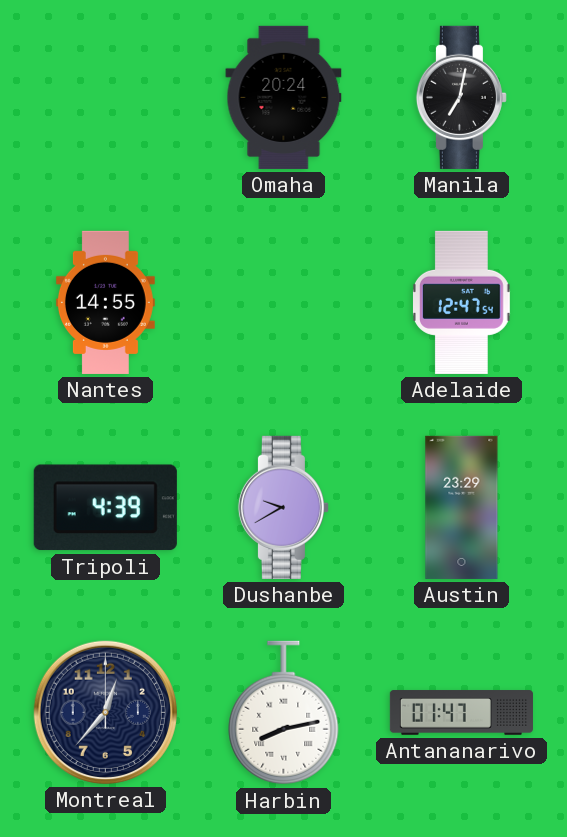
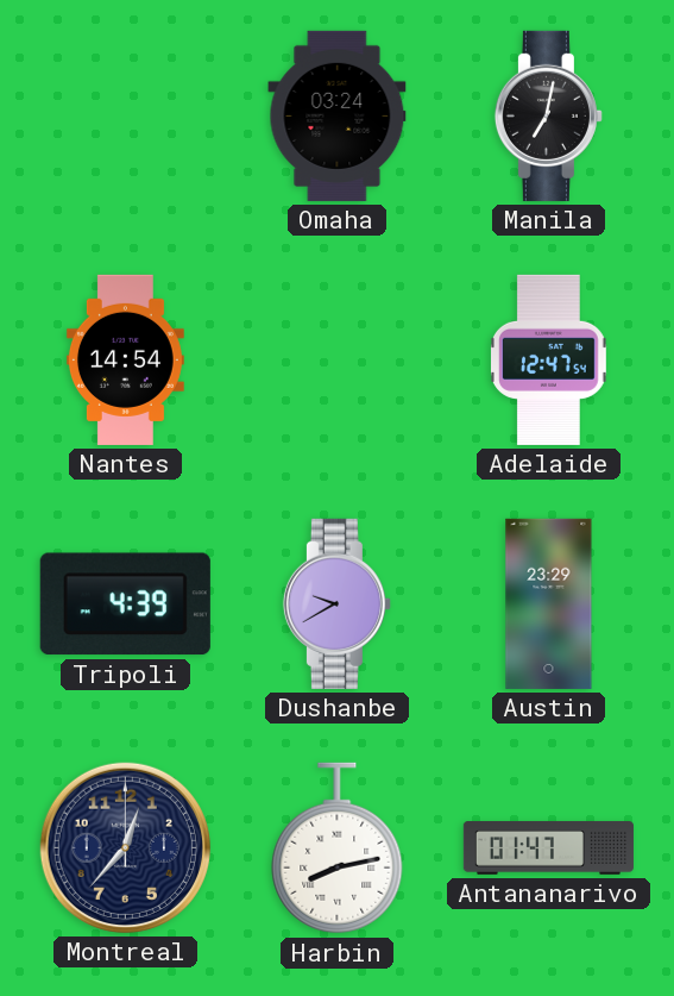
Omaha: 20:24 -> 03:24 (338, 115)
Nantes: 14:55 -> 14:54 (125, 359)
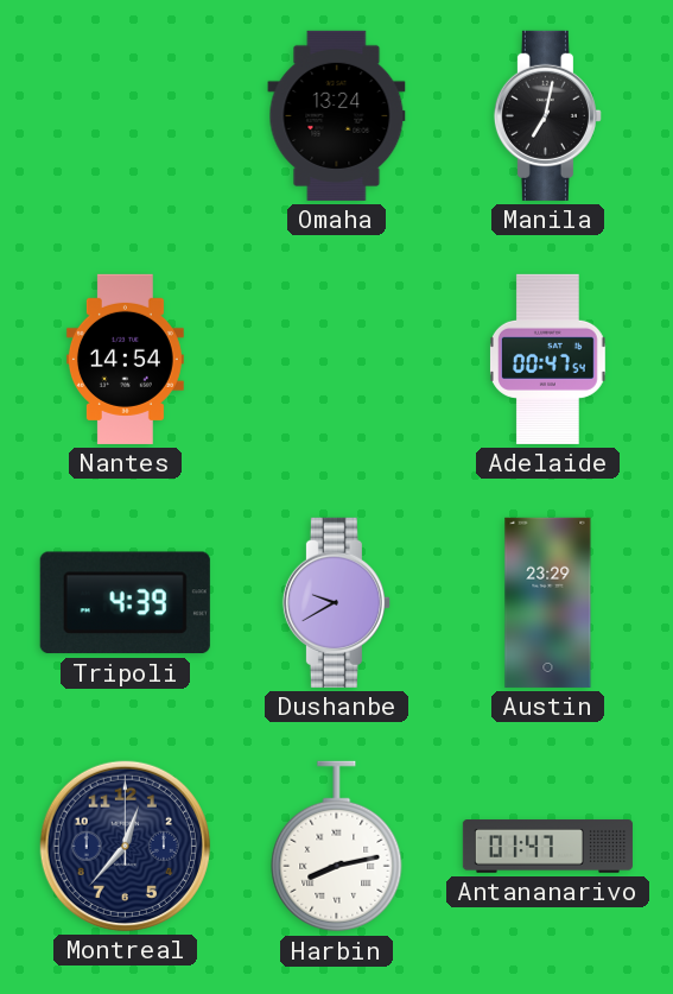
Omaha: 03:24 -> 13:24 (337, 115)
Adelaide: 12:47 -> 00:47 (548, 359)
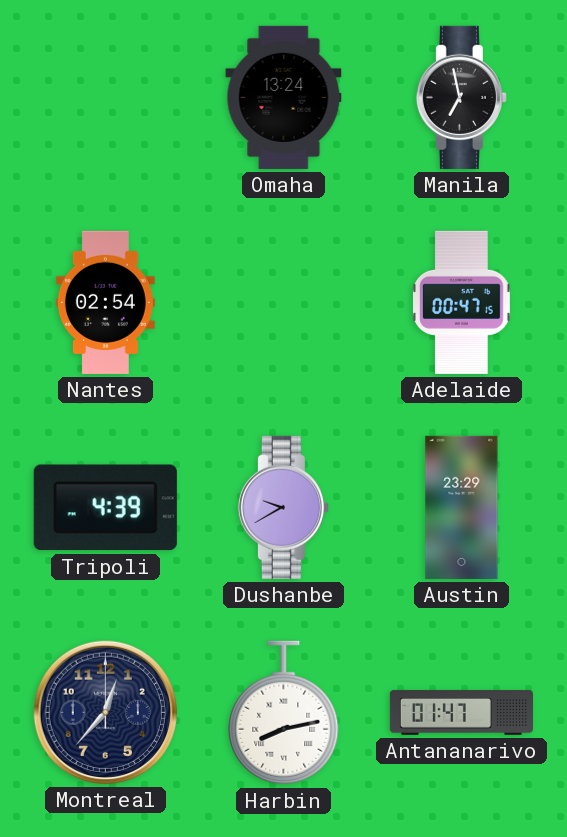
Manila: 7:02 -> 6:58 (461, 97)
Nantes: 14:54 -> 02:54 (105, 302)
Adelaide: 00:47:54 -> 00:47:15 (462, 302)
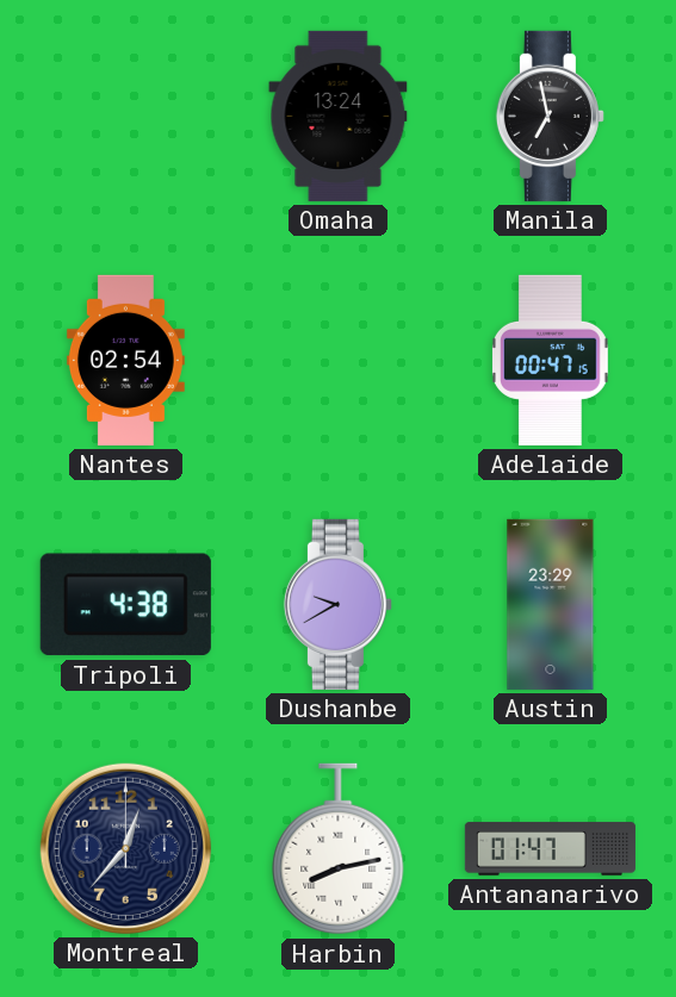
Tripoli: 4:39 -> 4:38 (125, 605)
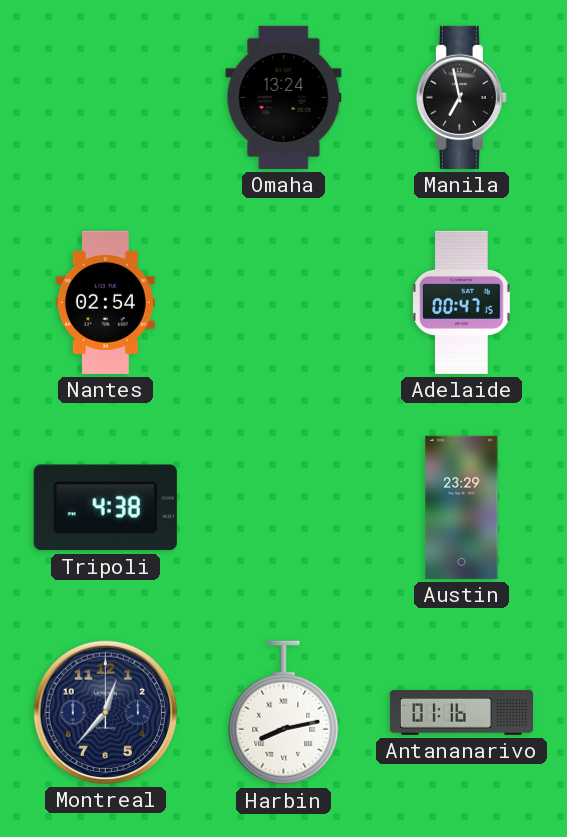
Dushanbe: 9:40 -> none (337, 604)
Antananarivo: 01:47 -> 01:16 (461, 713)
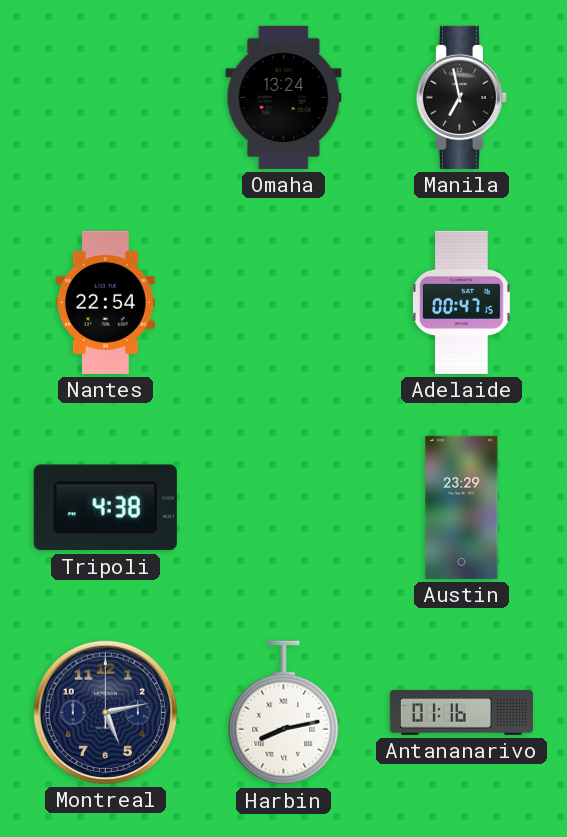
Nantes: 02:54 -> 22:54 (105, 302)
Montreal: 12:37 -> 5:13 (105, 712)
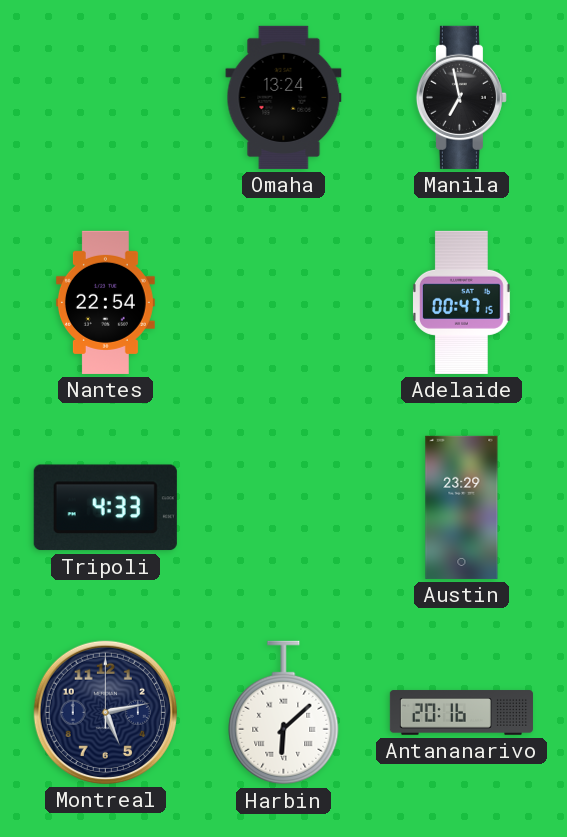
Tripoli: 4:38 -> 4:33 (105, 508)
Harbin: 8:13 -> 6:08 (284, 713)
Antananarivo: 01:16 -> 20:16 (461, 713)
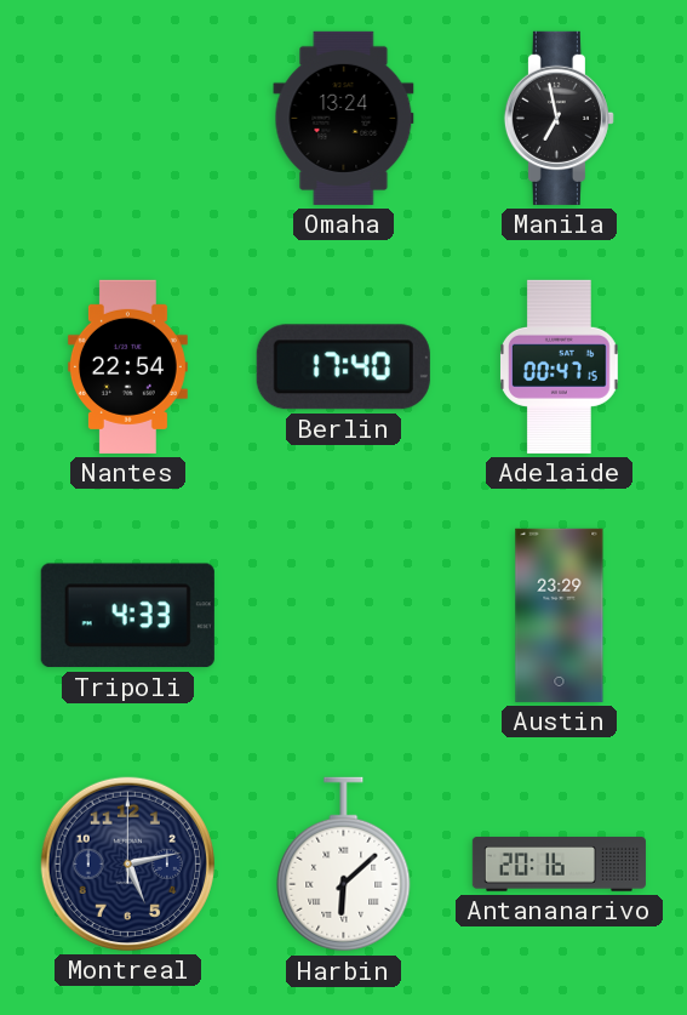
Berlin: none -> 17:40 (343, 367)
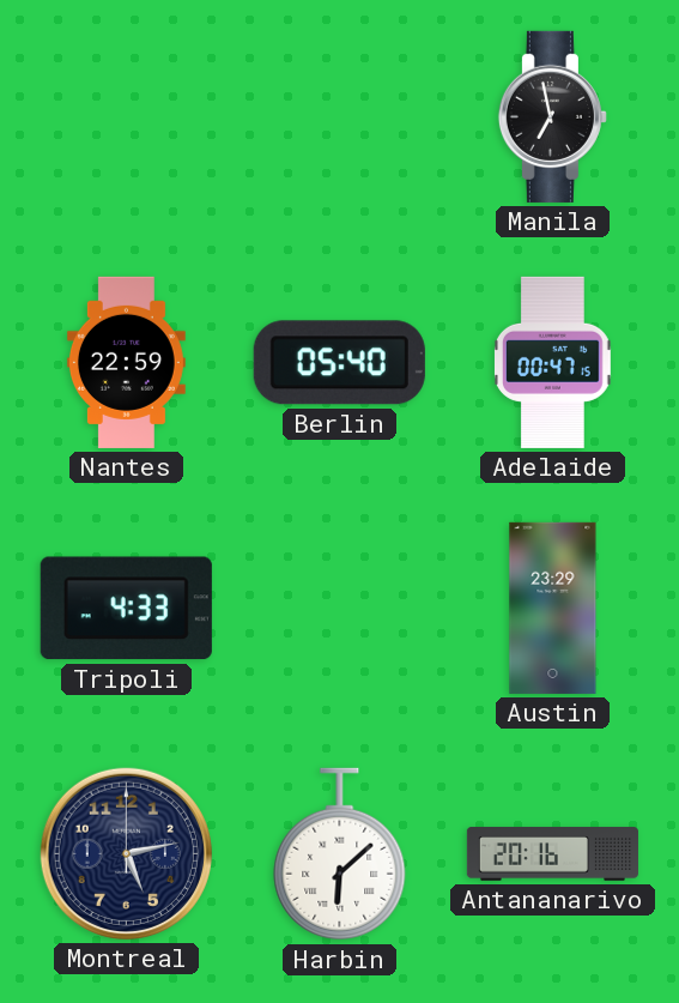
Omaha: 13:24 -> none (344, 118)
Nantes: 22:54 -> 22:59 (126, 362)
Berlin: 17:40 -> 05:40 (339, 363)
